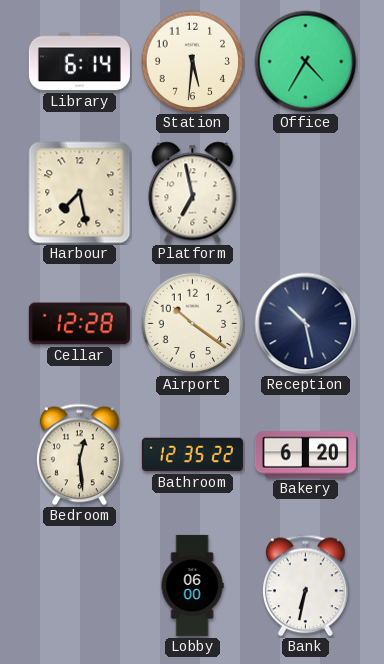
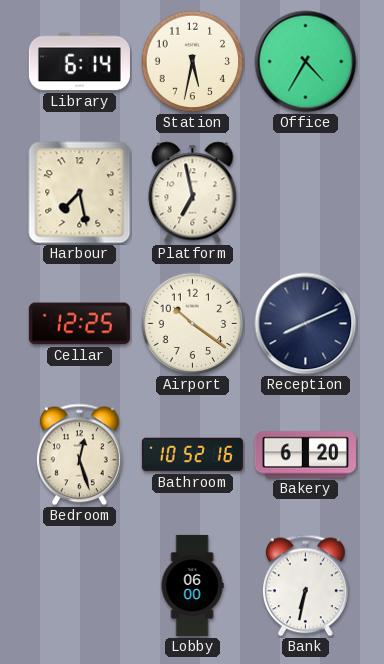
Station: 5:31 -> 5:32 (193, 62)
Cellar: 12:28 -> 12:25 (79, 324)
Reception: 10:28 -> 8:11 (306, 324)
Bedroom: 12:29 -> 12:27 (79, 455)
Bathroom: 12:35 -> 10:52 (192, 455)
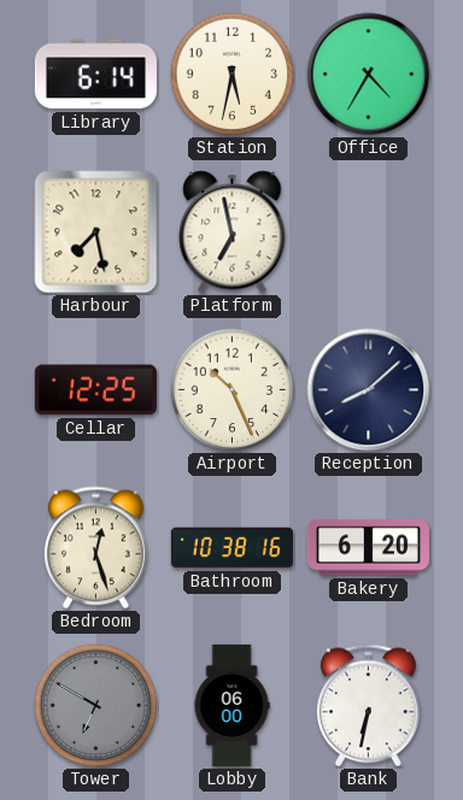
Airport: 10:21 -> 10:26 (233, 390)
Reception: 8:11 -> 8:08 (369, 390)
Bathroom: 10:52 -> 10:38 (231, 548)
Tower: none -> 6:50 (96, 706)
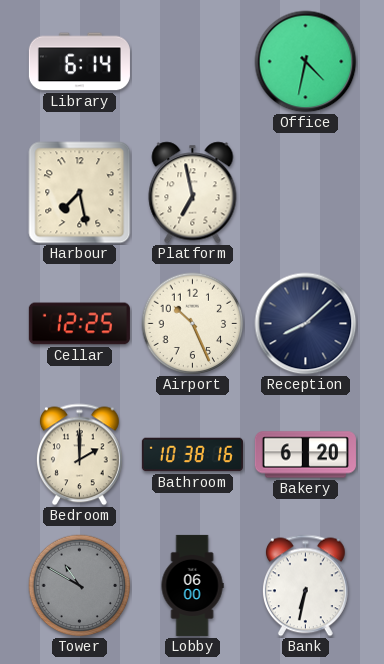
Station: 5:32 -> none (233, 75)
Office: 4:35 -> 4:32 (306, 62)
Bedroom: 12:27 -> 2:00 (79, 455)
Tower: 6:50 -> 10:50 (80, 586)
